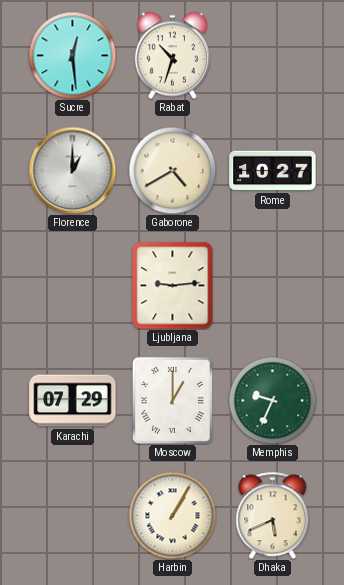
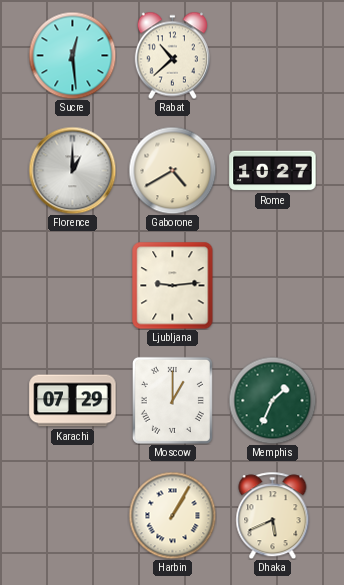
Rabat: 10:33 -> 10:38 (172, 55)
Memphis: 9:34 -> 1:34 (272, 400)
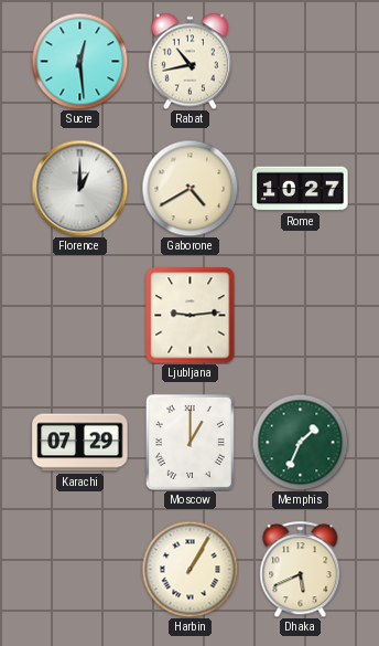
Rabat: 10:38 -> 10:43 (189, 61)
